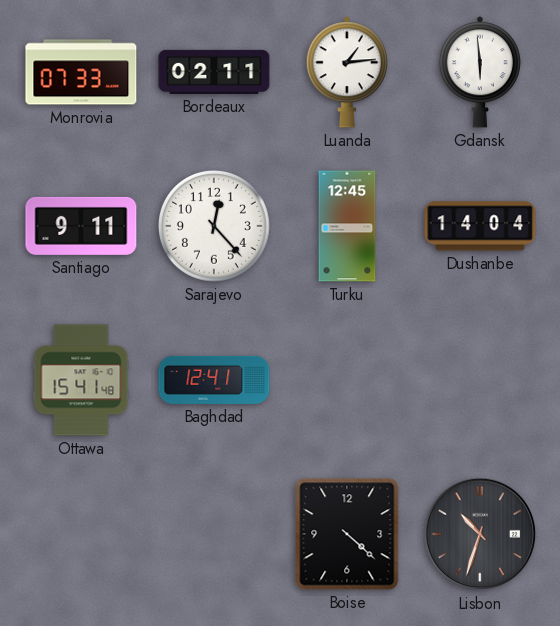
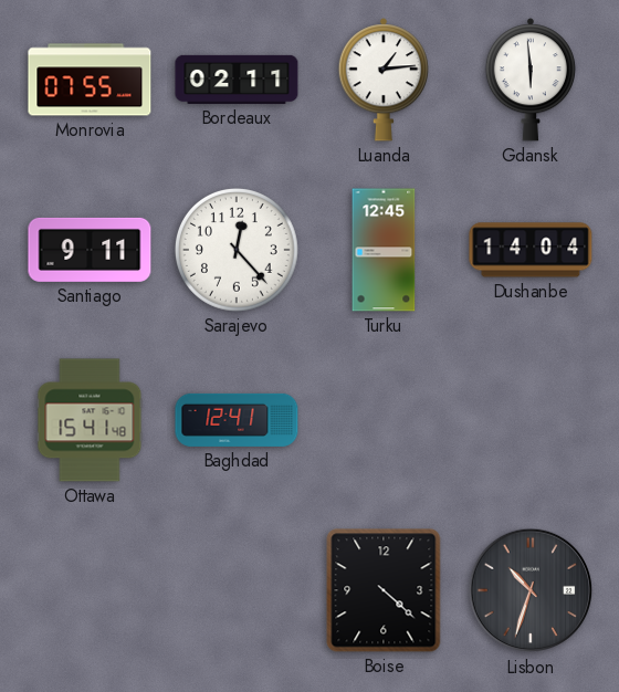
Monrovia: 07:33 -> 07:55 (90, 80)
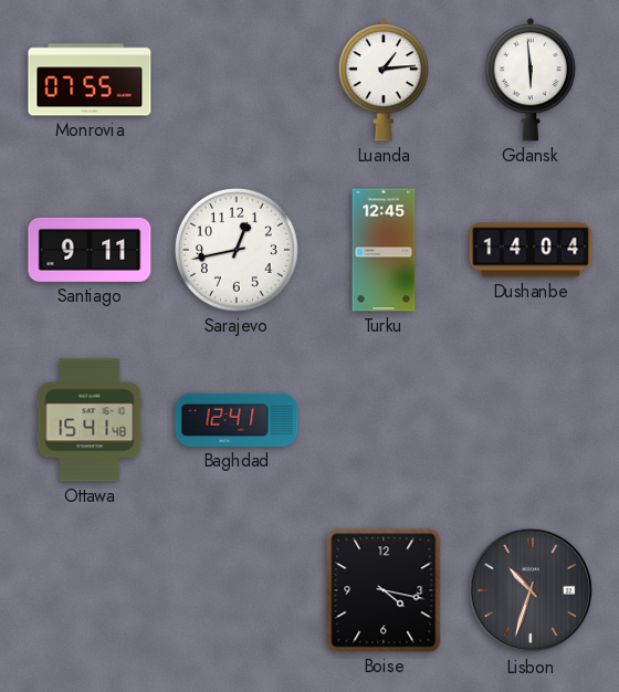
Bordeaux: 02:11 -> none (237, 80)
Sarajevo: 12:23 -> 12:43 (237, 250)
Boise: 4:22 -> 4:17 (384, 590)
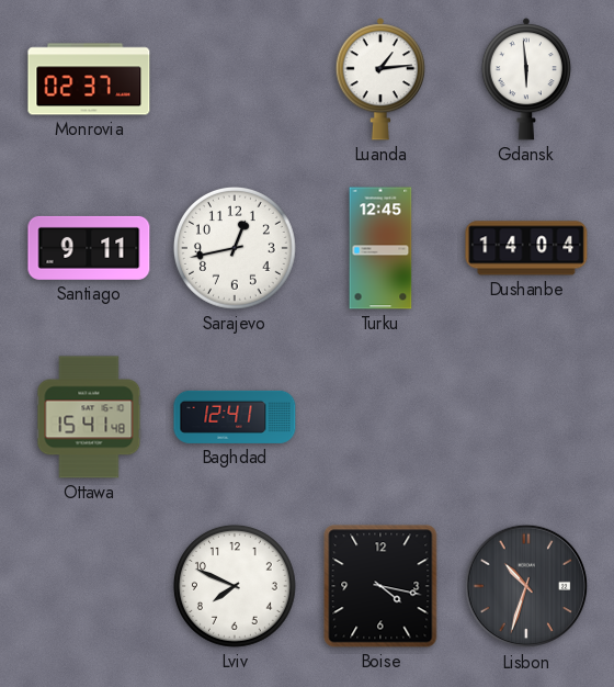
Monrovia: 07:55 -> 02:37 (89, 79)
Lviv: none -> 7:49 (235, 586)
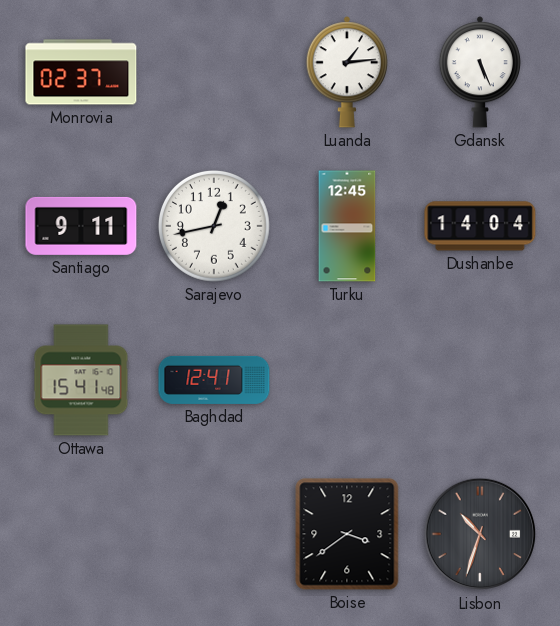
Gdansk: 5:59 -> 5:26 (480, 72)
Lviv: 7:49 -> none (235, 586)
Boise: 4:17 -> 3:39 (347, 534)
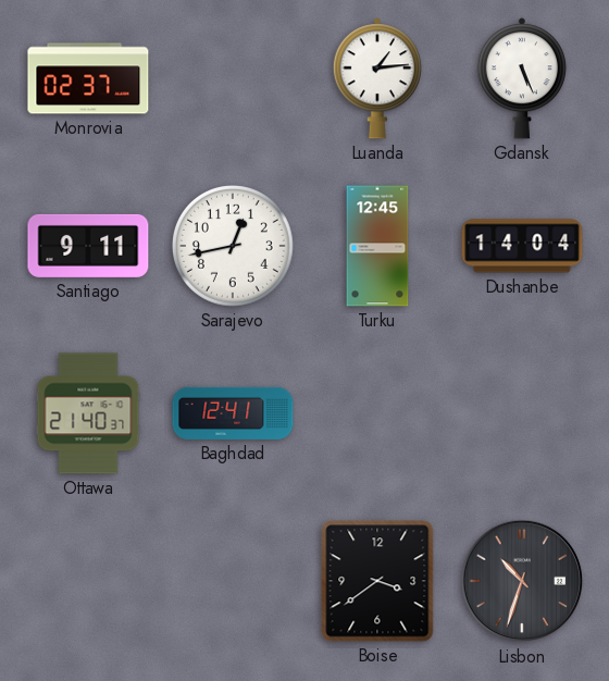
Ottawa: 15:41 -> 21:40 (88, 413)
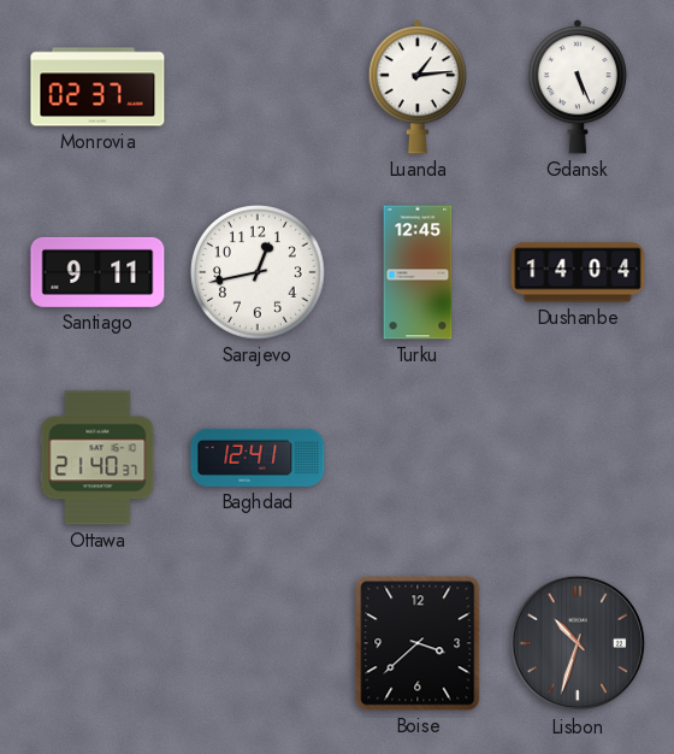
Boise: 3:39 -> 3:38 (418, 643)
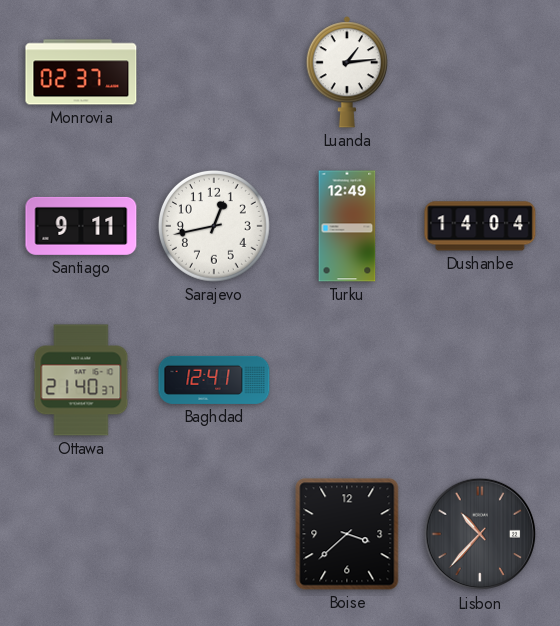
Gdansk: 5:26 -> none (578, 87)
Turku: 12:45 -> 12:49 (347, 226)
Lisbon: 10:33 -> 10:37 (480, 534)
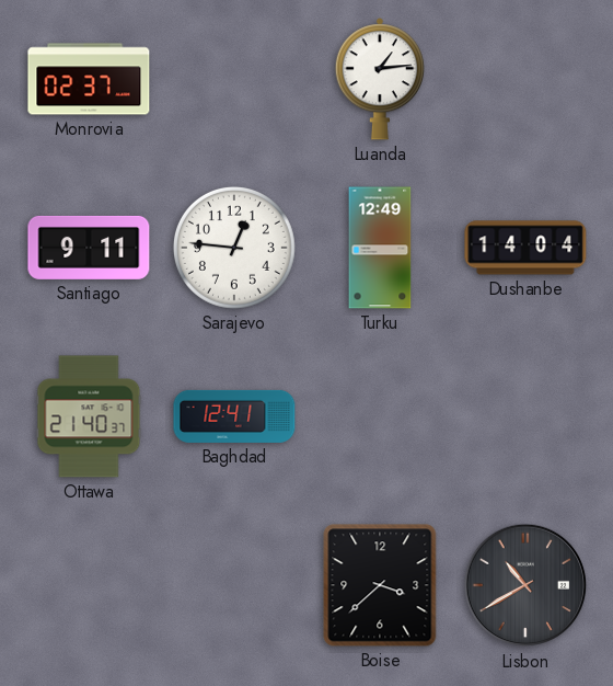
Sarajevo: 12:43 -> 12:46 (234, 248)
Lisbon: 10:37 -> 10:40 (525, 585)
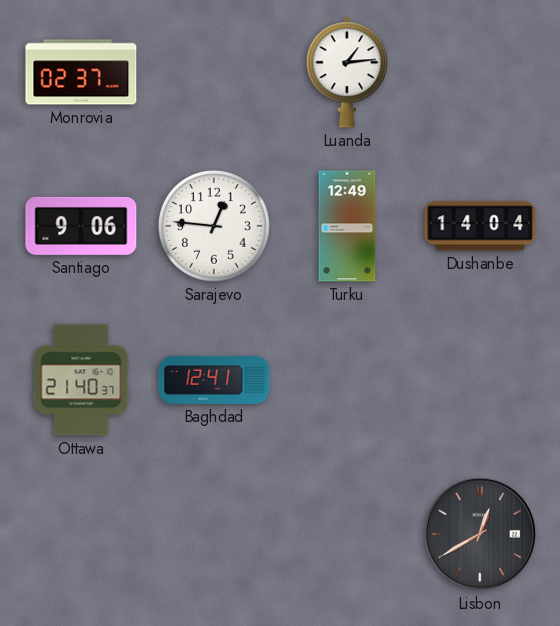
Santiago: 9:11 -> 9:06 (81, 226)
Boise: 3:38 -> none (380, 585)
Lisbon: 10:40 -> 12:40 (480, 534)
